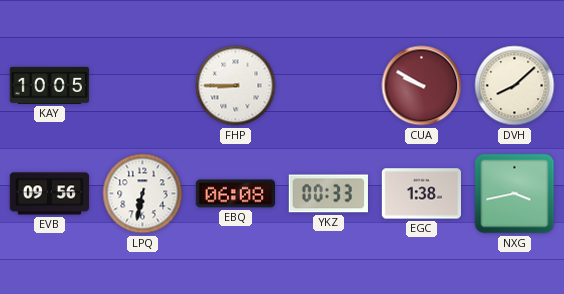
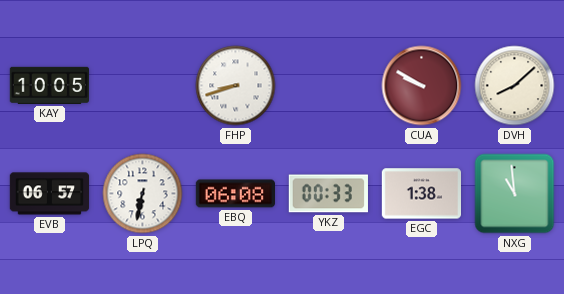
FHP: 8:45 -> 8:42 (236, 86)
EVB: 09:56 -> 06:57 (50, 194)
NXG: 3:43 -> 10:59 (515, 194)
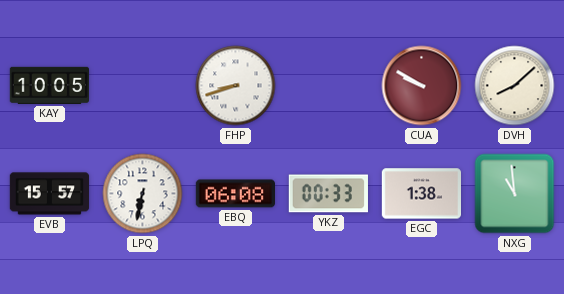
EVB: 06:57 -> 15:57 (50, 194)
